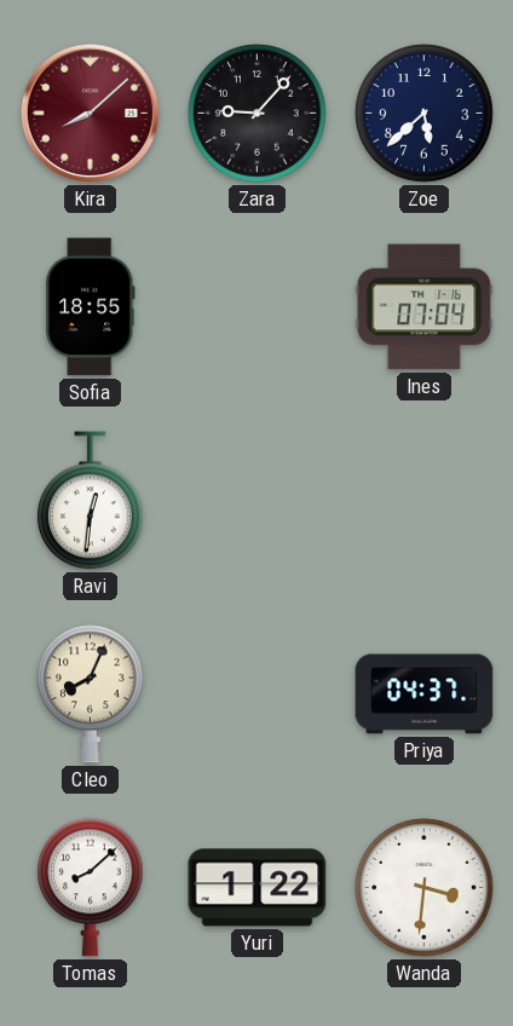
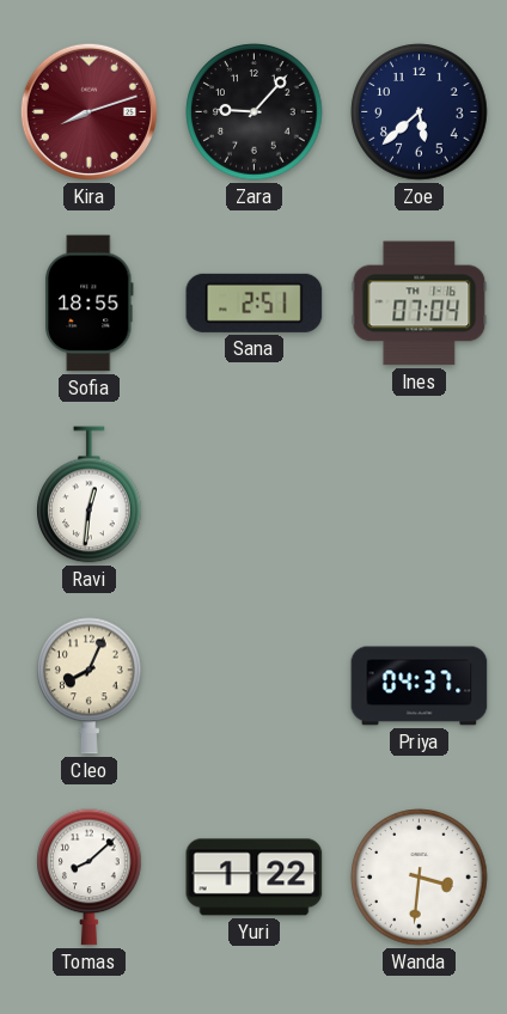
Kira: 8:08 -> 8:12 (88, 111)
Sana: none -> 2:51 (255, 303)
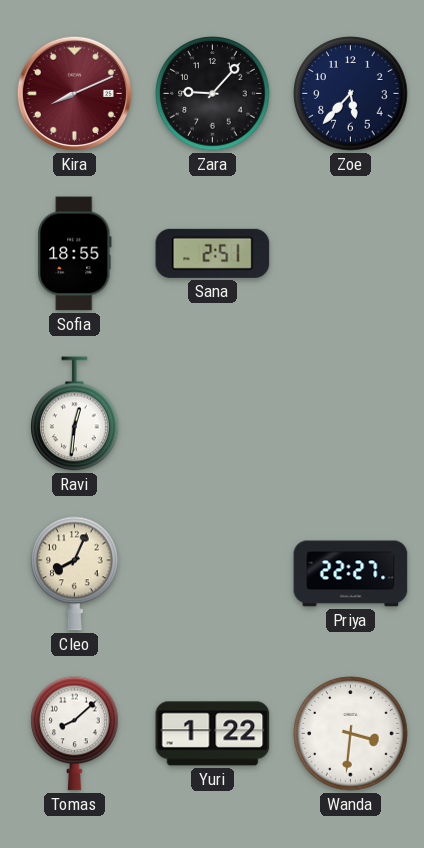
Kira: 8:12 -> 8:11 (74, 93)
Zoe: 5:38 -> 5:37 (351, 94)
Ines: 07:04 -> none (420, 304)
Priya: 04:37 -> 22:27 (351, 574)
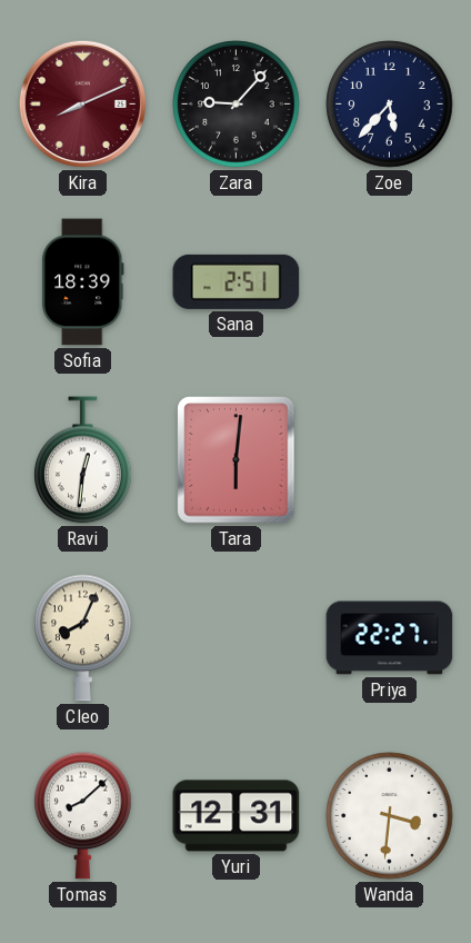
Sofia: 18:55 -> 18:39 (83, 282)
Tara: none -> 6:01 (237, 460)
Yuri: 1:22 -> 12:31 (237, 816)
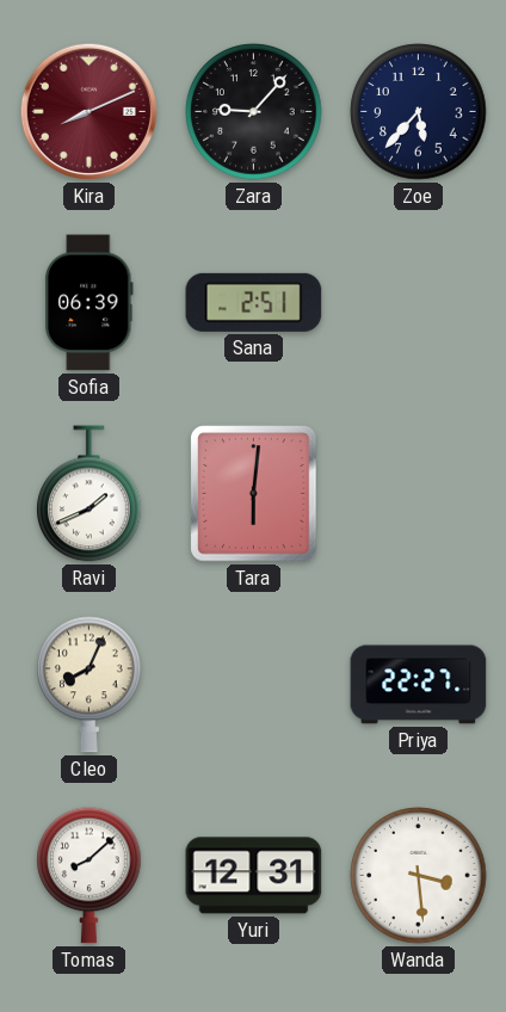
Sofia: 18:39 -> 06:39 (90, 303)
Ravi: 12:31 -> 1:41 (90, 494)
Wanda: 3:31 -> 3:29 (419, 876)
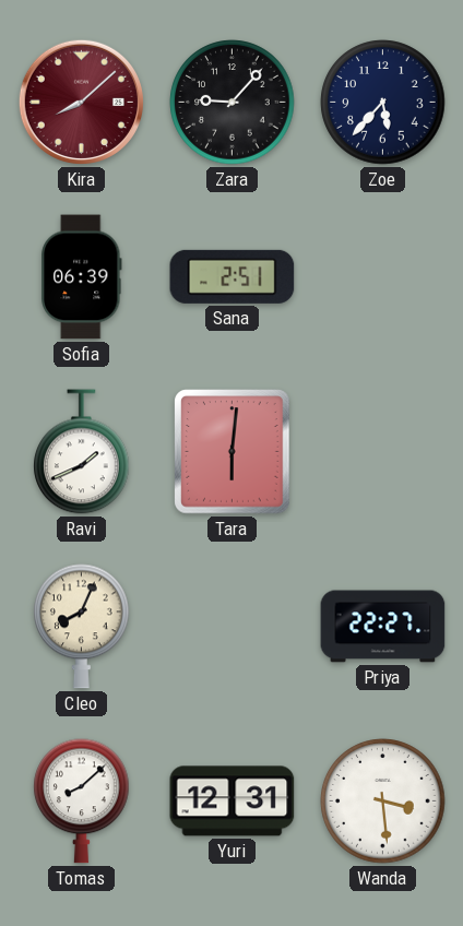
Kira: 8:11 -> 8:08 (81, 102)
